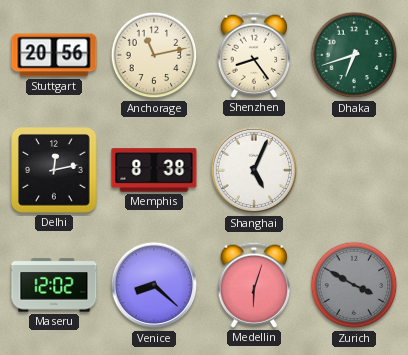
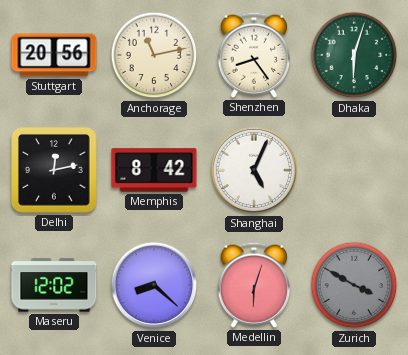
Dhaka: 6:42 -> 6:03 (354, 55)
Memphis: 8:38 -> 8:42 (154, 170)
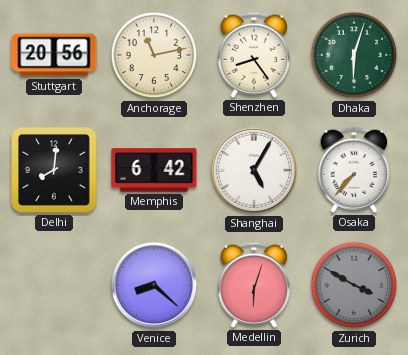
Delhi: 12:13 -> 8:01 (55, 171)
Memphis: 8:42 -> 6:42 (154, 170)
Shanghai: 5:04 -> 5:05 (254, 170)
Osaka: none -> 7:37 (354, 170)
Maseru: 12:02 -> none (54, 285)
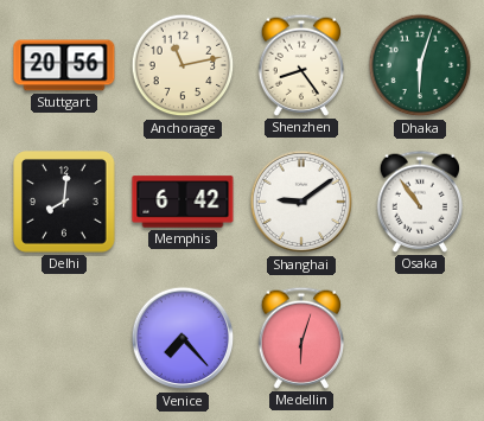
Shanghai: 5:05 -> 9:09 (301, 202)
Osaka: 7:37 -> 10:54 (420, 202)
Venice: 8:22 -> 7:23 (183, 338)
Zurich: 3:50 -> none (354, 285)
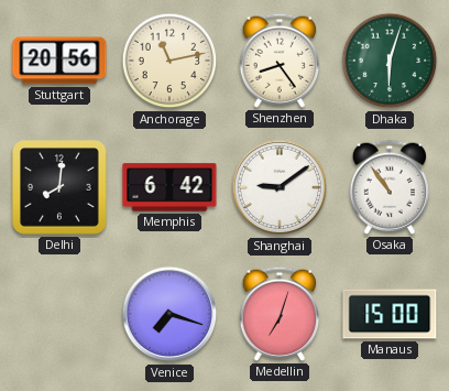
Venice: 7:23 -> 7:18 (169, 314)
Medellin: 6:03 -> 7:03 (280, 314)
Manaus: none -> 15:00 (390, 314)
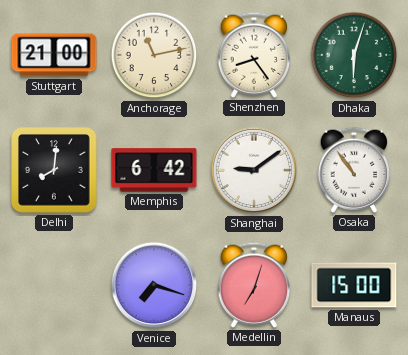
Stuttgart: 20:56 -> 21:00 (54, 55)
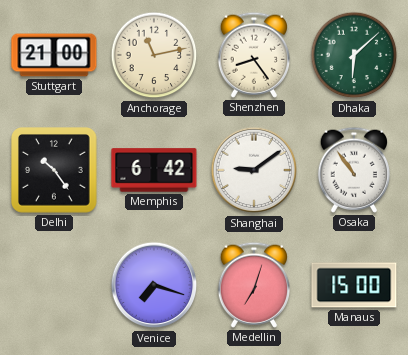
Dhaka: 6:03 -> 6:08 (354, 55)
Delhi: 8:01 -> 10:24 (55, 171)
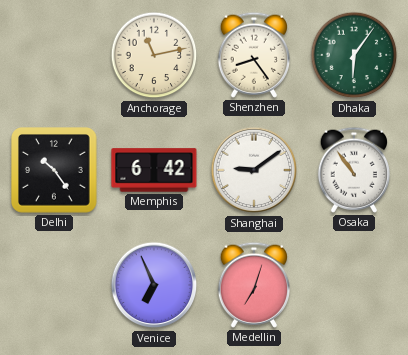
Stuttgart: 21:00 -> none (54, 55)
Dhaka: 6:08 -> 6:06 (354, 55)
Venice: 7:18 -> 6:56 (154, 285)
Manaus: 15:00 -> none (354, 285)
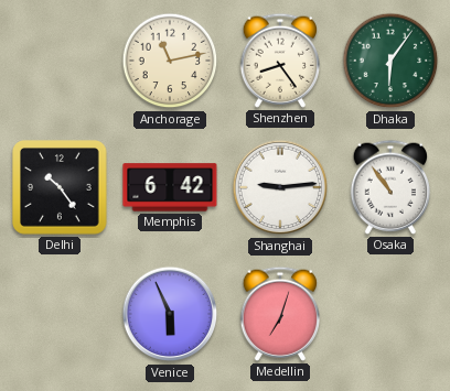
Shanghai: 9:09 -> 9:14 (280, 187)
Venice: 6:56 -> 5:56 (170, 314)
